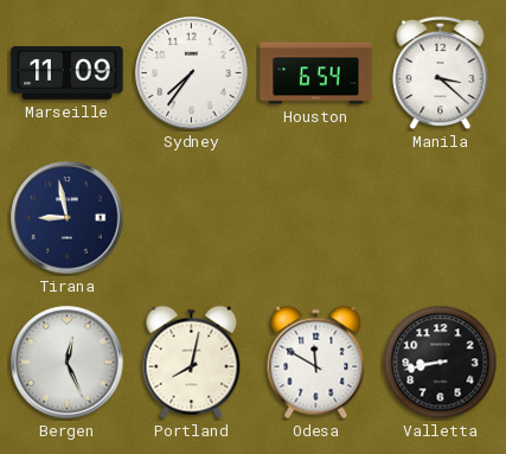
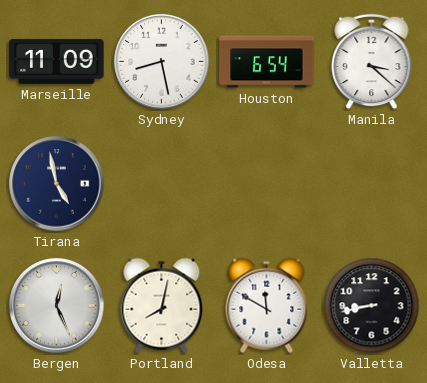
Sydney: 7:36 -> 8:28 (162, 62)
Tirana: 8:58 -> 4:58 (57, 184)
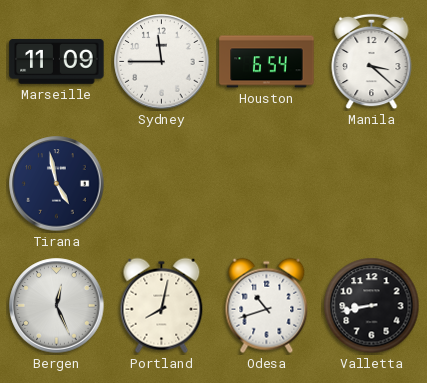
Sydney: 8:28 -> 11:45 (162, 62)
Odesa: 11:50 -> 10:42 (267, 306)
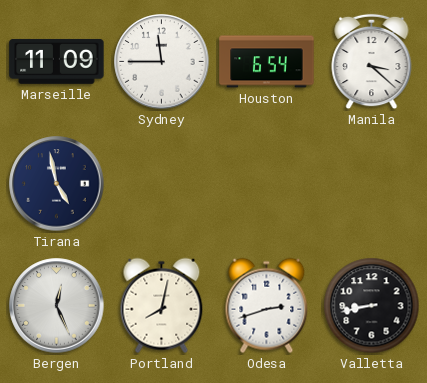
Odesa: 10:42 -> 2:42 (267, 306)
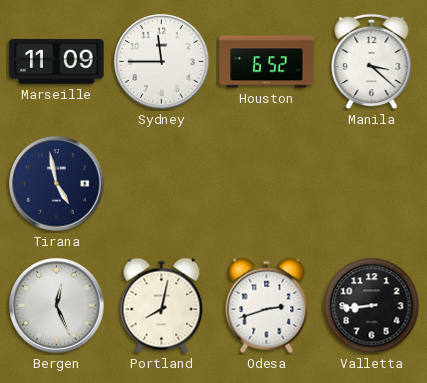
Houston: 6:54 -> 6:52 (267, 62)
Valletta: 8:43 -> 8:44 (372, 306)
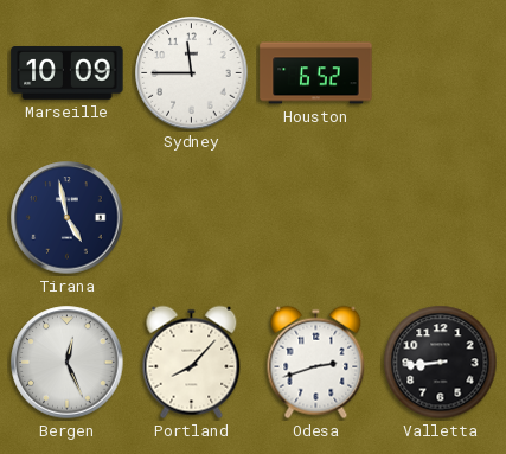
Marseille: 11:09 -> 10:09 (68, 72)
Manila: 3:22 -> none (372, 62)
Portland: 8:02 -> 8:07 (192, 363)
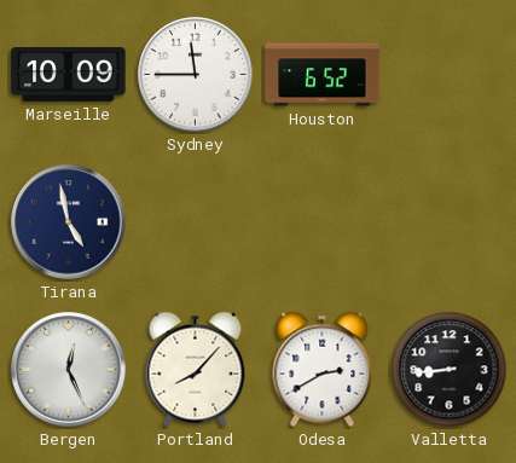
Odesa: 2:42 -> 2:40 (323, 370)
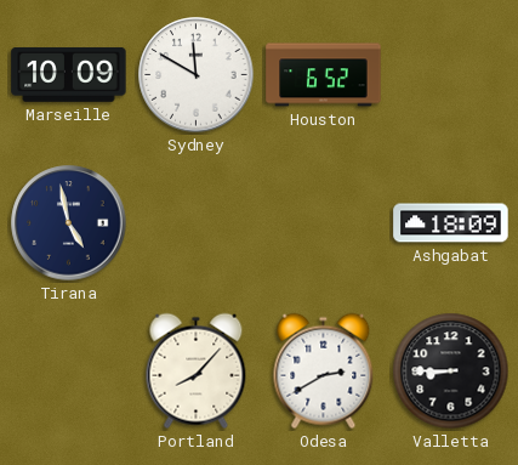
Sydney: 11:45 -> 11:50 (197, 75)
Ashgabat: none -> 18:09 (451, 223)
Bergen: 12:26 -> none (69, 370)
Valletta: 8:44 -> 8:45 (451, 372)
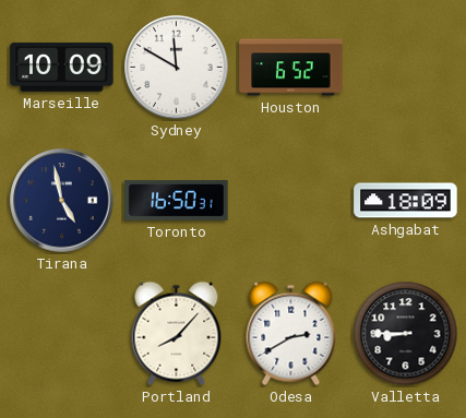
Toronto: none -> 16:50 (177, 201)
